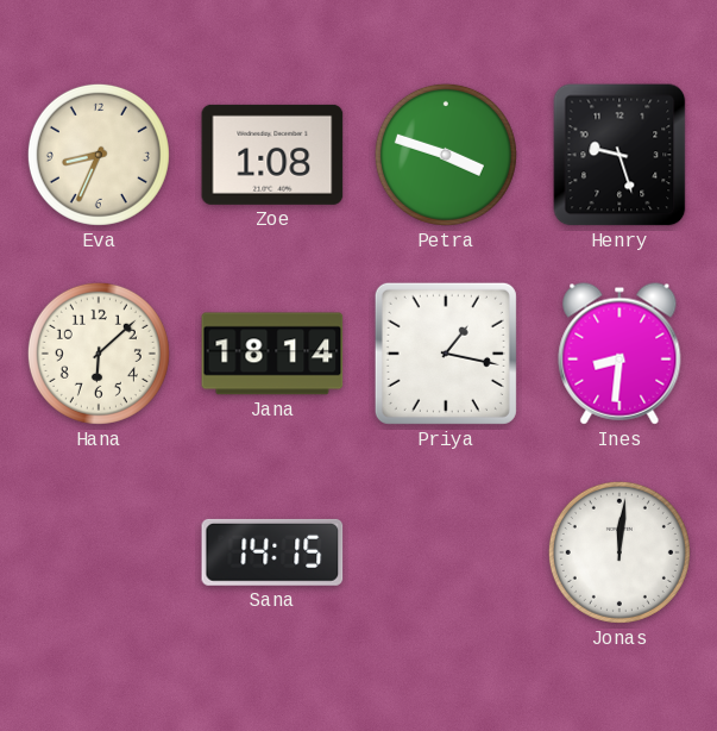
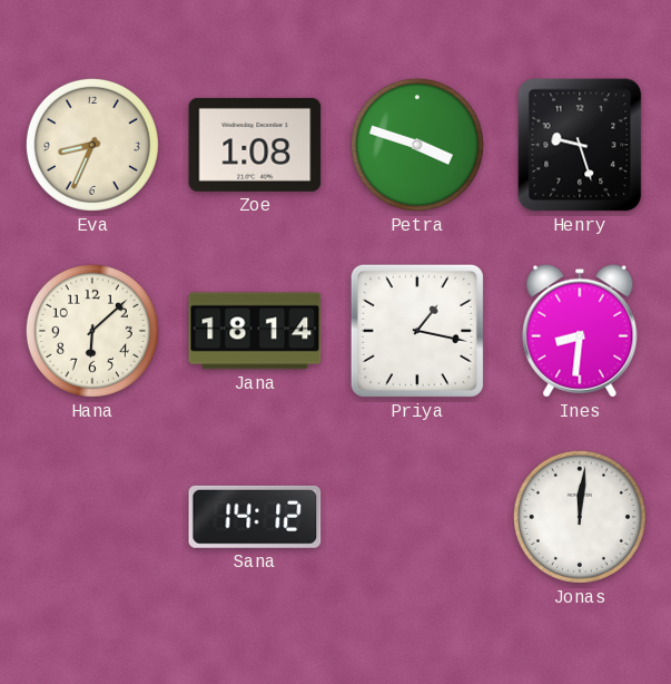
Sana: 14:15 -> 14:12 (255, 517)
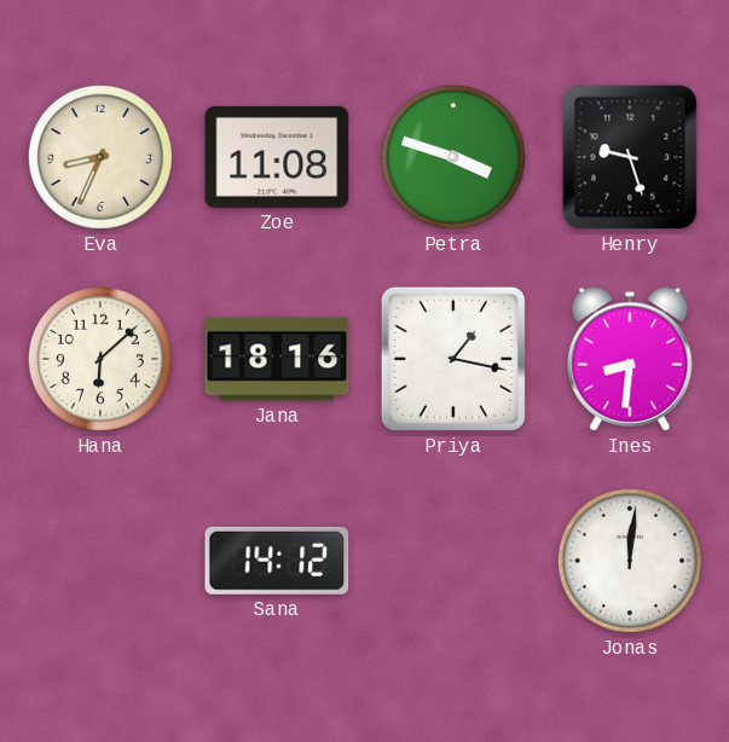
Zoe: 1:08 -> 11:08 (277, 157)
Jana: 18:14 -> 18:16 (277, 359)
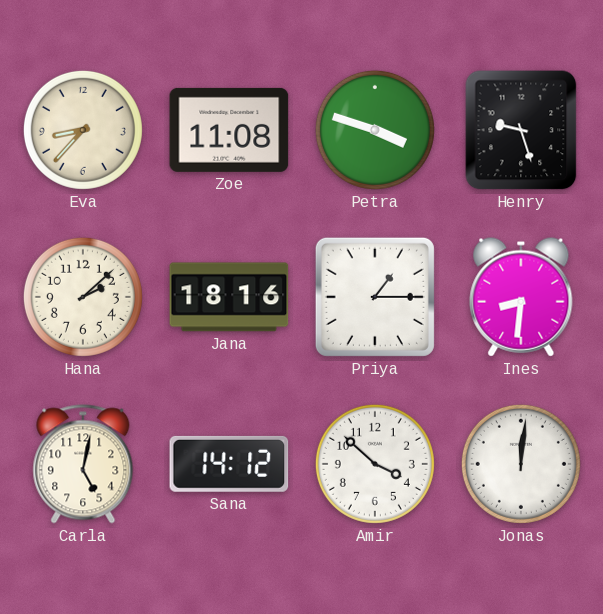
Eva: 8:34 -> 8:37 (83, 130)
Hana: 6:08 -> 2:08 (83, 297)
Priya: 1:17 -> 1:15 (375, 297)
Carla: none -> 5:02 (83, 464)
Amir: none -> 3:52 (375, 464)
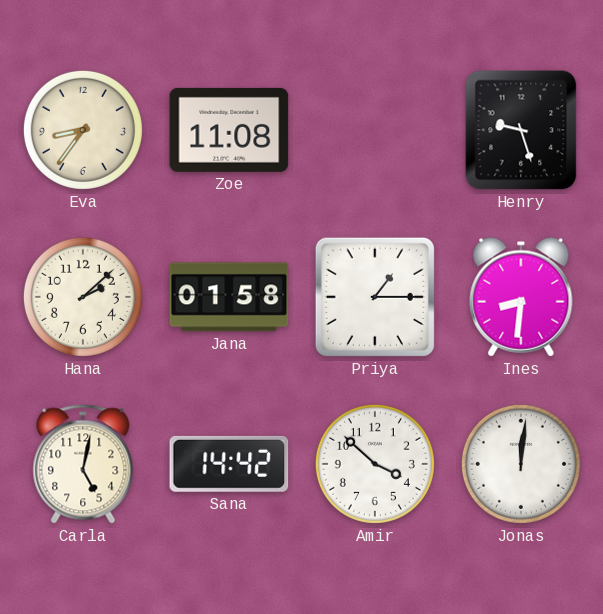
Eva: 8:37 -> 8:36 (83, 130)
Petra: 3:48 -> none (375, 130)
Jana: 18:16 -> 01:58 (229, 297)
Sana: 14:12 -> 14:42 (229, 464)
